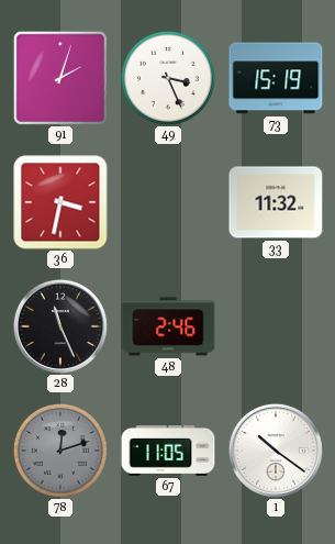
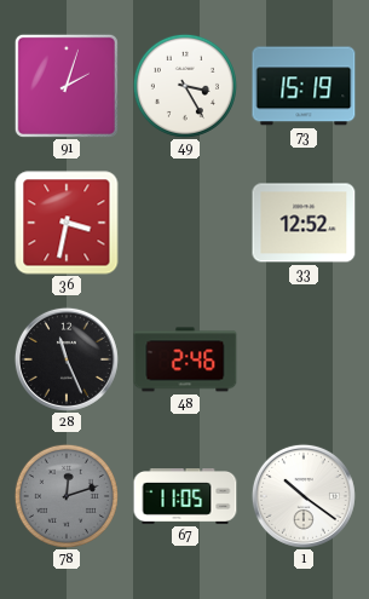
49: 3:26 -> 3:25 (185, 86)
33: 11:32 -> 12:52 (304, 223)
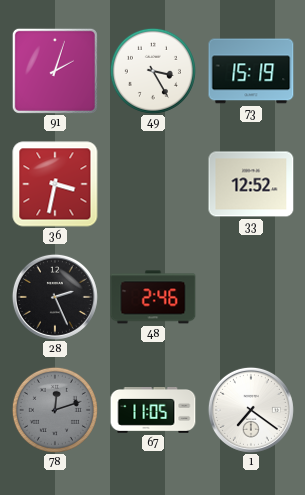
28: 11:26 -> 2:26 (55, 297)
1: 10:21 -> 7:21 (251, 410)
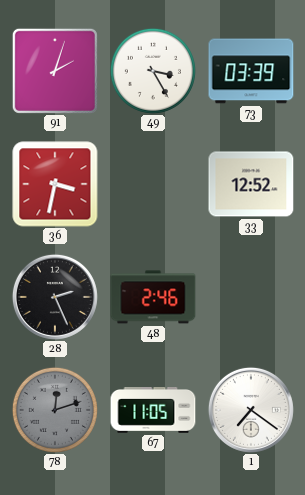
73: 15:19 -> 03:39 (251, 71)
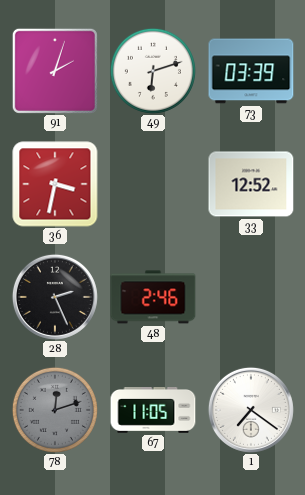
49: 3:25 -> 6:12 (153, 71)
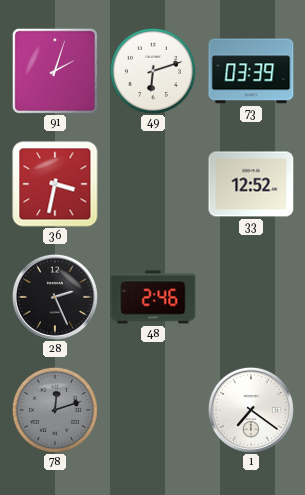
67: 11:05 -> none (153, 411)
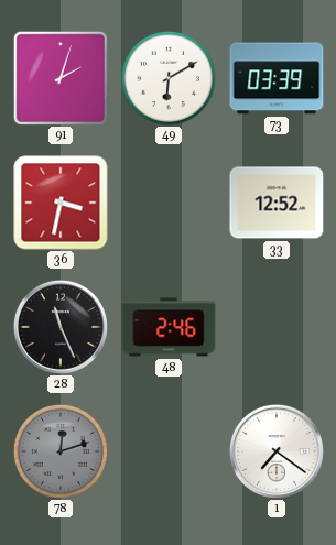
49: 6:12 -> 6:10 (169, 78)
28: 2:26 -> 11:26 (61, 327)
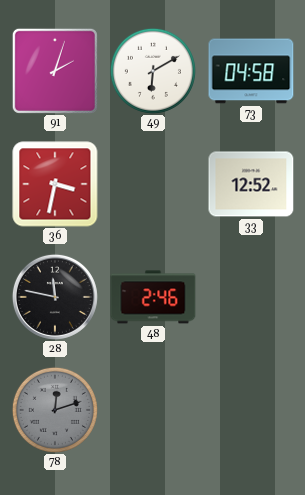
73: 03:39 -> 04:58 (251, 71)
28: 11:26 -> 11:47 (55, 297)
1: 7:21 -> none (277, 451)
